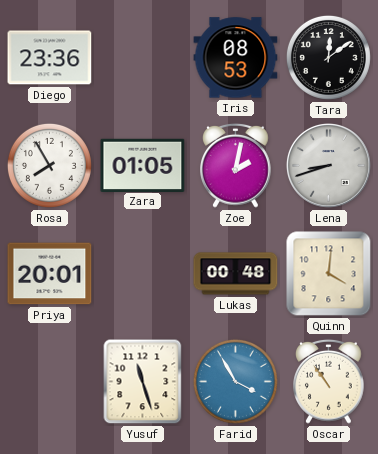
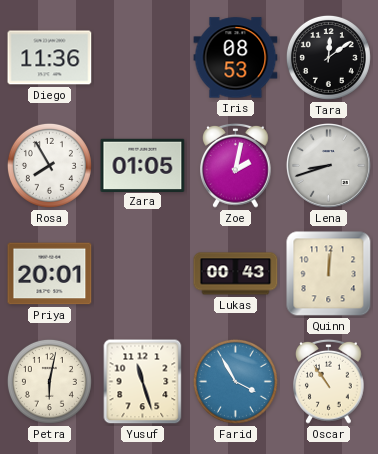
Diego: 23:36 -> 11:36 (50, 58)
Lukas: 00:48 -> 00:43 (236, 274)
Quinn: 4:01 -> 12:01 (329, 274)
Petra: none -> 6:02 (49, 381)
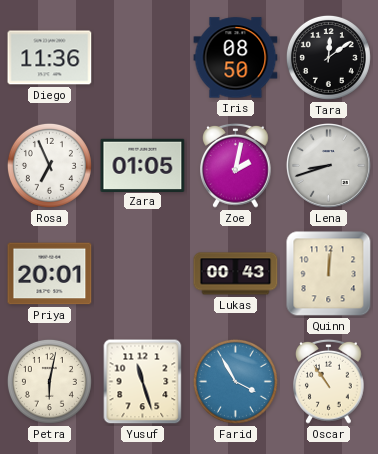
Iris: 08:53 -> 08:50 (236, 58)
Rosa: 7:55 -> 6:56 (49, 165)
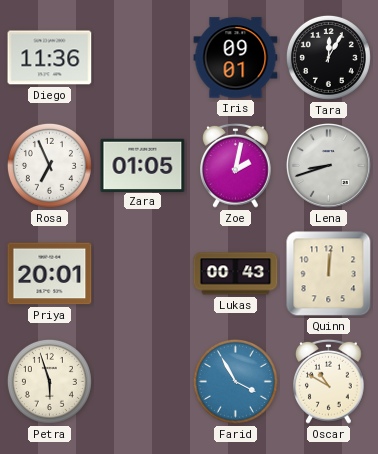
Iris: 08:50 -> 09:01 (236, 58)
Tara: 12:09 -> 12:05 (328, 57)
Petra: 6:02 -> 5:57 (49, 381)
Yusuf: 11:27 -> none (143, 382)
Oscar: 10:54 -> 10:50 (329, 381)
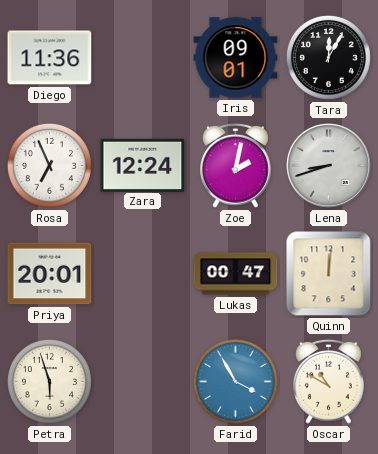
Zara: 01:05 -> 12:24 (143, 165)
Lukas: 00:43 -> 00:47 (236, 274)
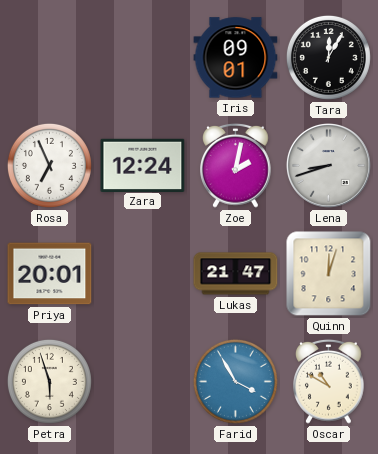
Diego: 11:36 -> none (50, 58)
Lukas: 00:47 -> 21:47 (236, 274)
Quinn: 12:01 -> 12:03 (329, 274)
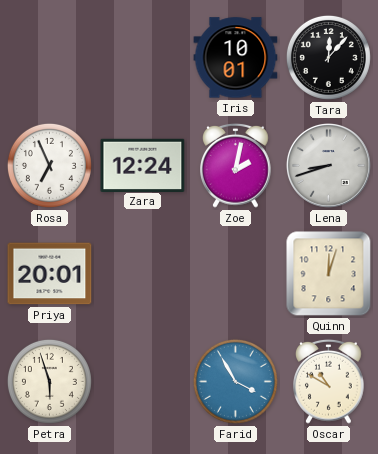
Iris: 09:01 -> 10:01 (236, 58)
Tara: 12:05 -> 12:07 (328, 57)
Lukas: 21:47 -> none (236, 274)
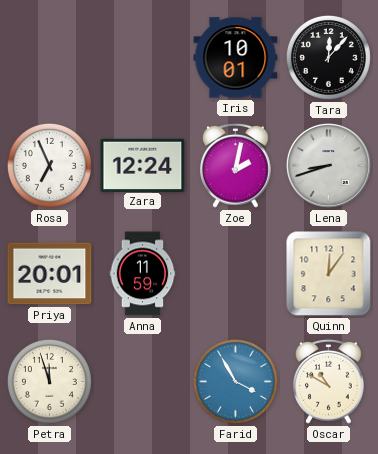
Anna: none -> 11:59 (143, 274)
Quinn: 12:03 -> 12:06 (329, 274)
Petra: 5:57 -> 11:57 (49, 381)
